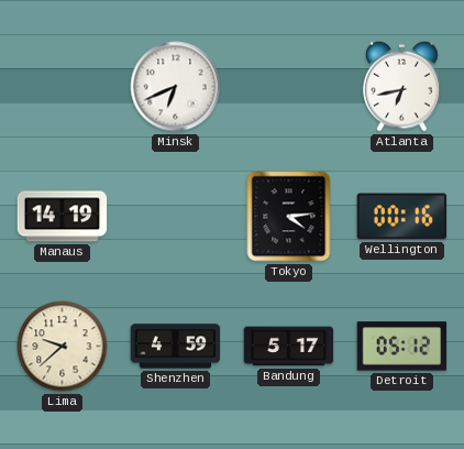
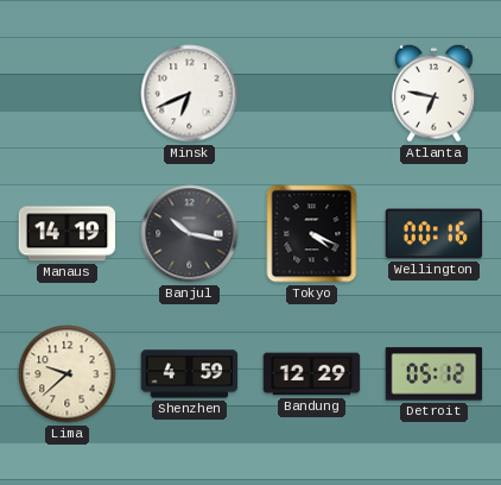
Atlanta: 6:43 -> 6:47 (435, 93)
Banjul: none -> 10:17 (190, 234)
Tokyo: 4:14 -> 4:19 (312, 234)
Bandung: 5:17 -> 12:29 (312, 374)
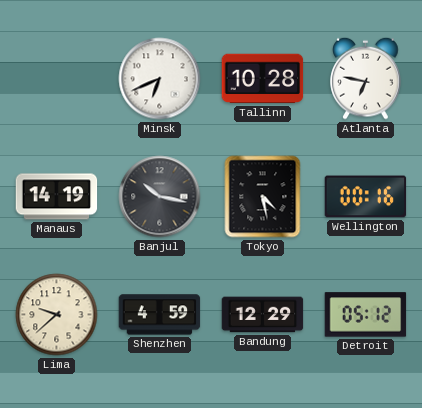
Tallinn: none -> 10:28 (263, 79)
Tokyo: 4:19 -> 4:28 (263, 197)
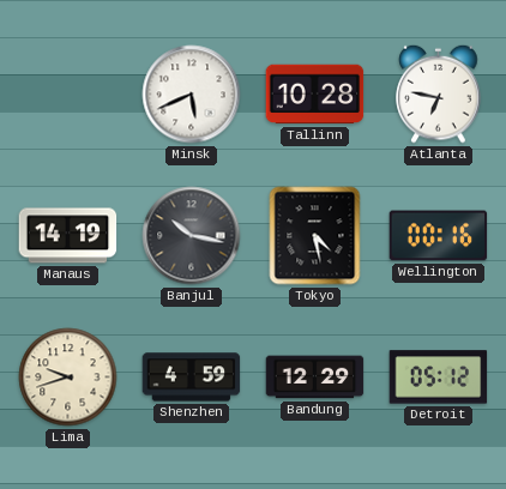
Minsk: 6:41 -> 5:41 (192, 95)
Lima: 9:38 -> 9:42 (68, 378)
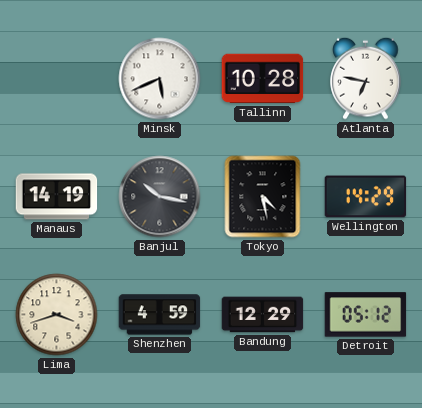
Wellington: 00:16 -> 14:29 (366, 197)
Lima: 9:42 -> 3:42 (57, 315)
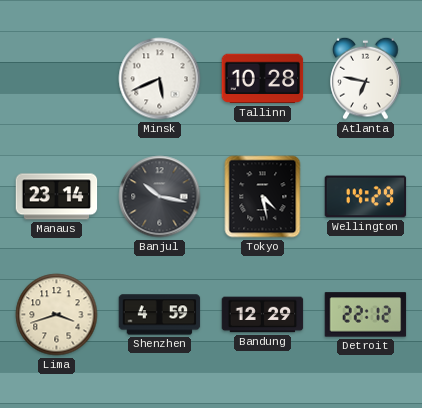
Manaus: 14:19 -> 23:14 (57, 197)
Detroit: 05:12 -> 22:12 (366, 315)
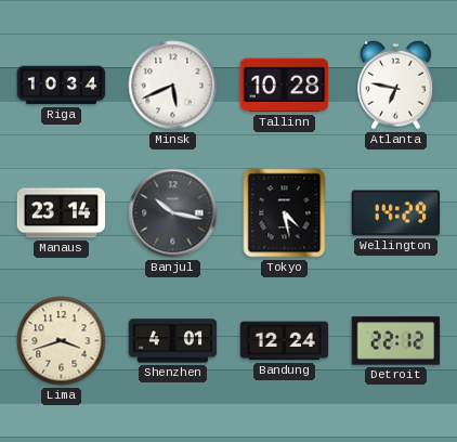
Riga: none -> 10:34 (62, 86)
Shenzhen: 4:59 -> 4:01 (173, 341)
Bandung: 12:29 -> 12:24 (285, 341)
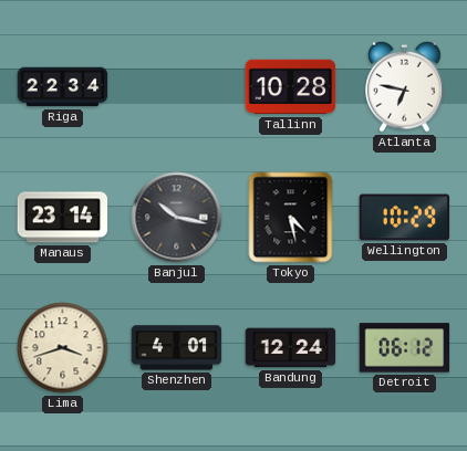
Riga: 10:34 -> 22:34 (63, 87)
Minsk: 5:41 -> none (173, 86)
Wellington: 14:29 -> 10:29 (405, 218)
Detroit: 22:12 -> 06:12 (405, 348)
